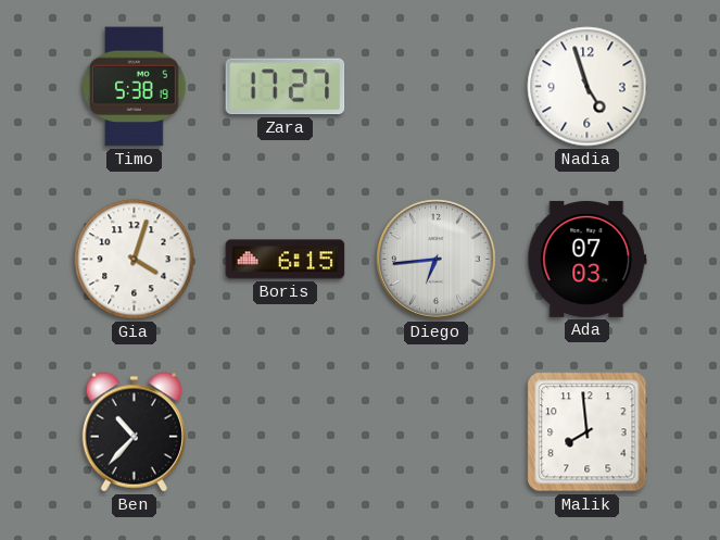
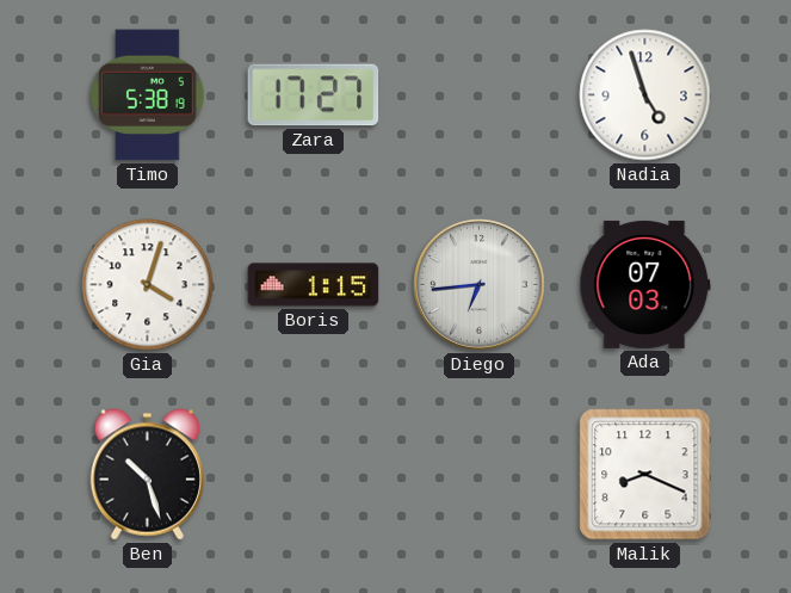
Boris: 6:15 -> 1:15 (314, 285)
Ben: 10:37 -> 10:27 (147, 475)
Malik: 7:59 -> 8:19 (645, 475)
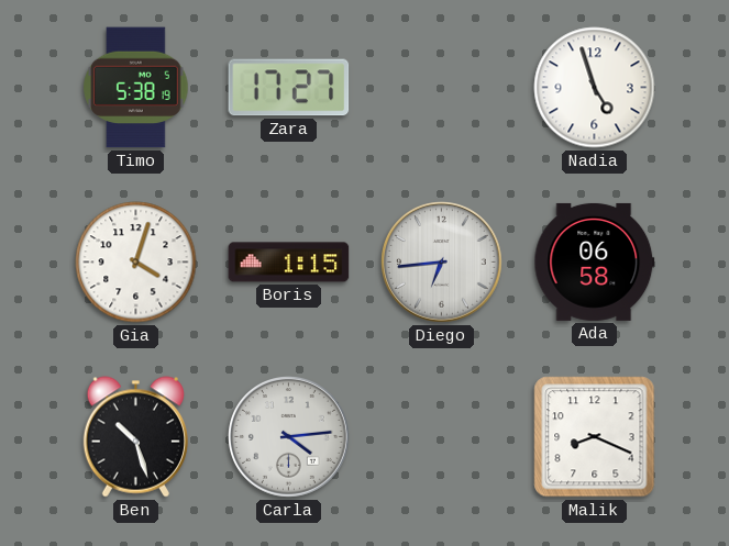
Ada: 07:03 -> 06:58 (595, 261)
Carla: none -> 4:14 (289, 437)
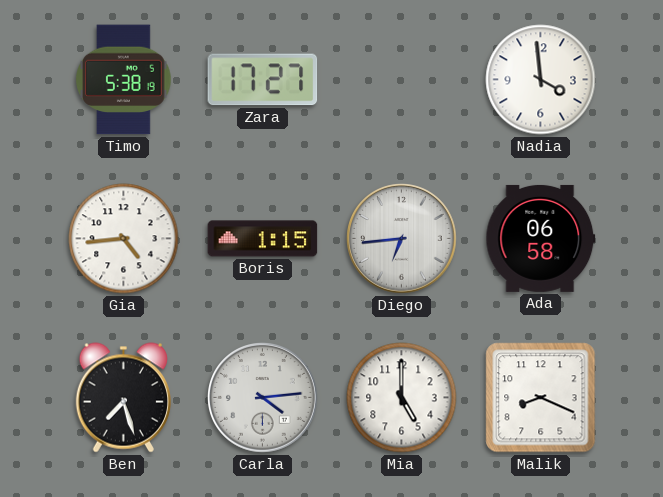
Nadia: 4:57 -> 3:59 (541, 80)
Gia: 4:03 -> 4:44 (124, 239)
Ben: 10:27 -> 7:27 (123, 398)
Mia: none -> 5:00 (402, 398)
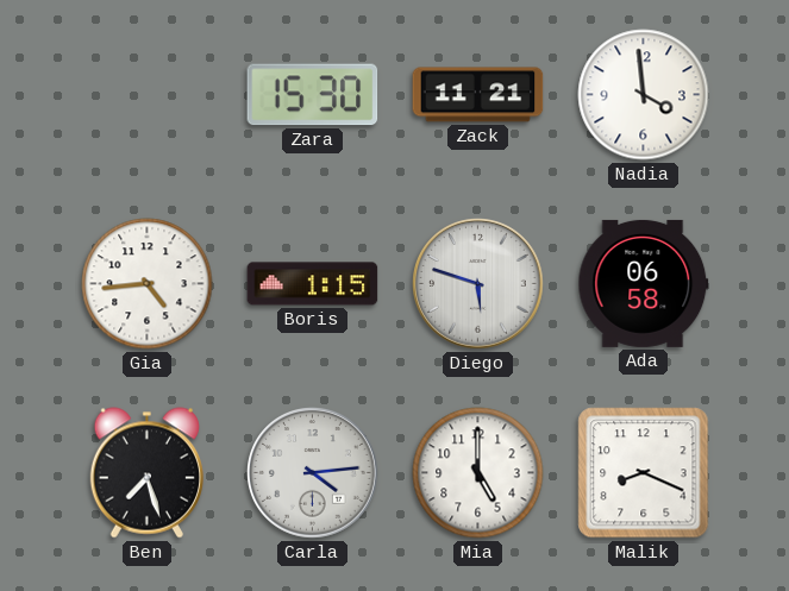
Timo: 5:38 -> none (124, 80)
Zara: 17:27 -> 15:30 (313, 95)
Zack: none -> 11:21 (478, 95)
Diego: 6:44 -> 5:48 (478, 284)
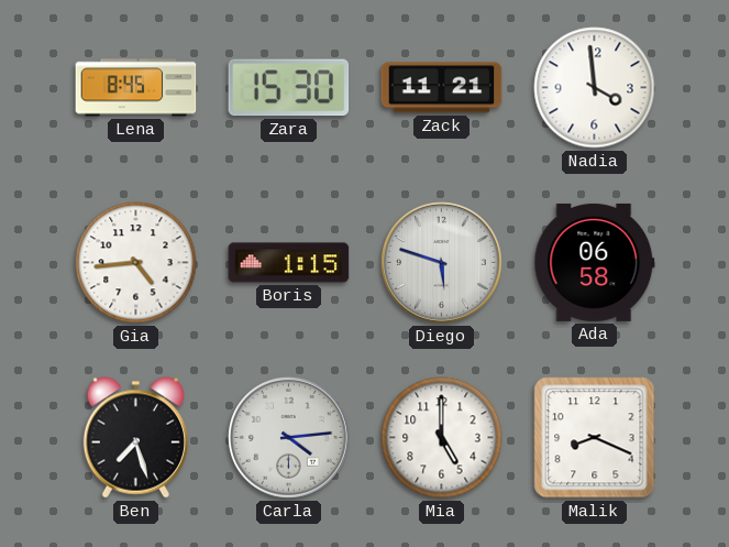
Lena: none -> 8:45 (136, 88)
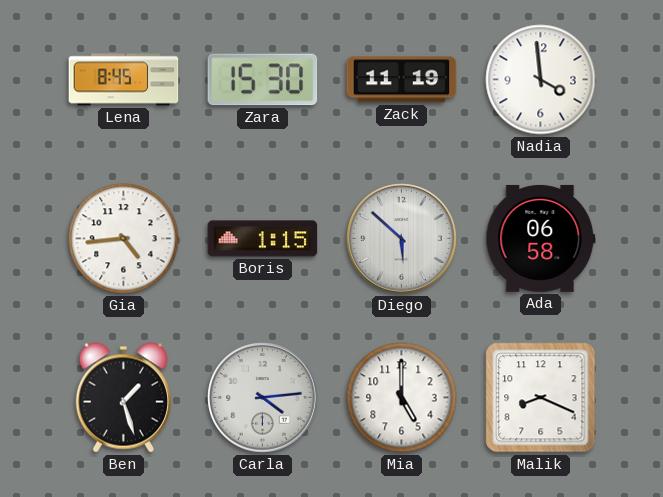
Zack: 11:21 -> 11:19 (402, 80)
Diego: 5:48 -> 5:52 (402, 239)
Ben: 7:27 -> 1:27 (123, 398)
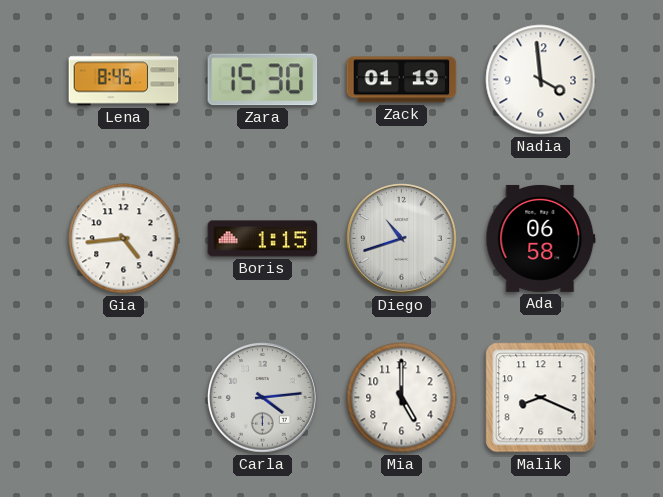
Zack: 11:19 -> 01:19 (402, 80)
Diego: 5:52 -> 10:42 (402, 239)
Ben: 1:27 -> none (123, 398)
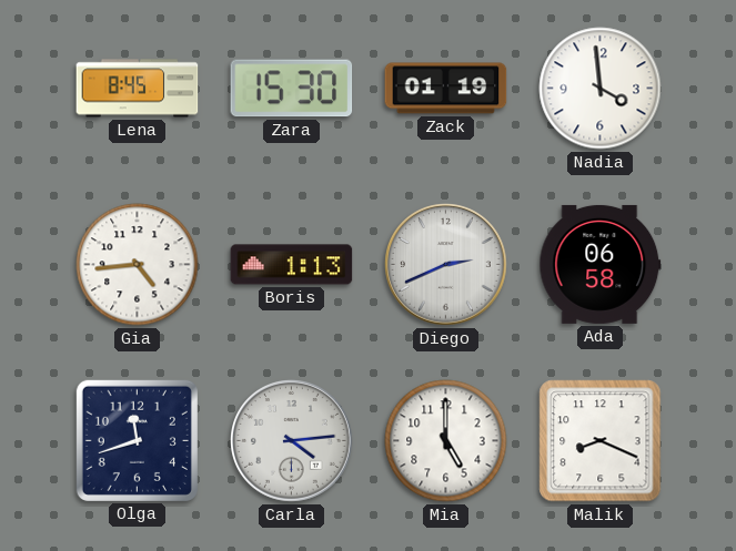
Boris: 1:15 -> 1:13 (292, 265)
Diego: 10:42 -> 2:41 (446, 265)
Olga: none -> 11:42 (137, 440)
